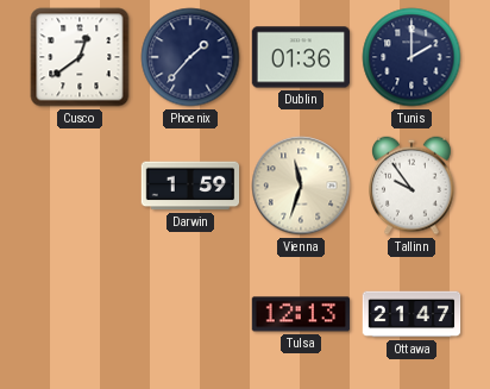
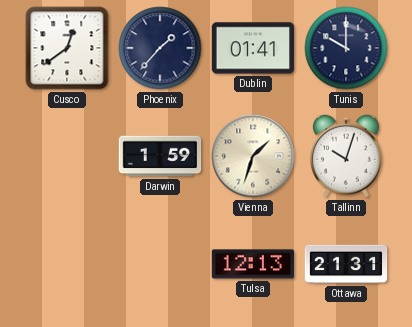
Dublin: 01:36 -> 01:41 (253, 48)
Tunis: 2:00 -> 10:00 (346, 48)
Vienna: 11:33 -> 1:33 (253, 156)
Tallinn: 9:54 -> 10:03 (347, 156)
Ottawa: 21:47 -> 21:31 (346, 264)
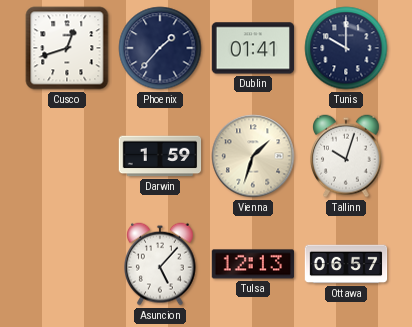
Cusco: 12:39 -> 12:42 (67, 48)
Asuncion: none -> 5:07 (161, 264)
Ottawa: 21:31 -> 06:57 (346, 264)
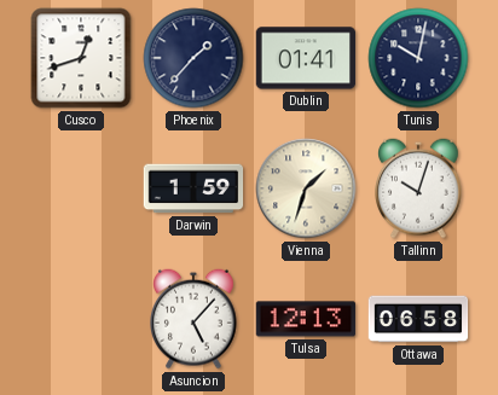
Tunis: 10:00 -> 10:02 (418, 58)
Ottawa: 06:57 -> 06:58 (418, 319)
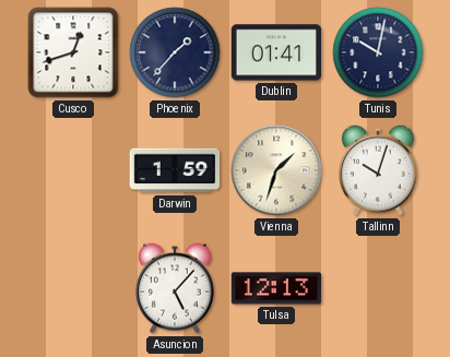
Ottawa: 06:58 -> none (418, 319)
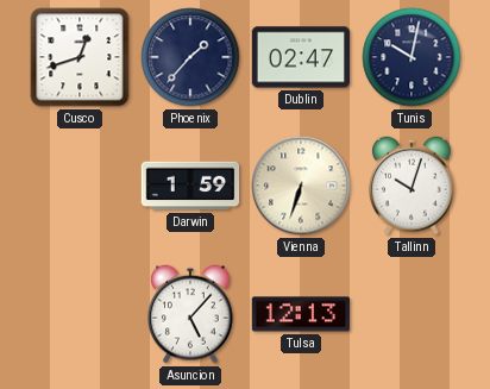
Dublin: 01:41 -> 02:47 (301, 57)
Vienna: 1:33 -> 6:33 (301, 186)
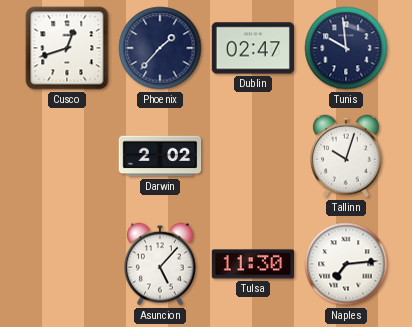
Tunis: 10:02 -> 9:59 (346, 48)
Darwin: 1:59 -> 2:02 (160, 156)
Vienna: 6:33 -> none (301, 186)
Tulsa: 12:13 -> 11:30 (253, 264)
Naples: none -> 7:14 (346, 264)
